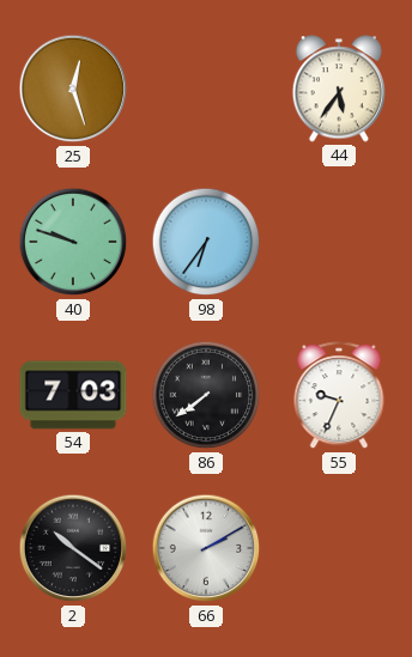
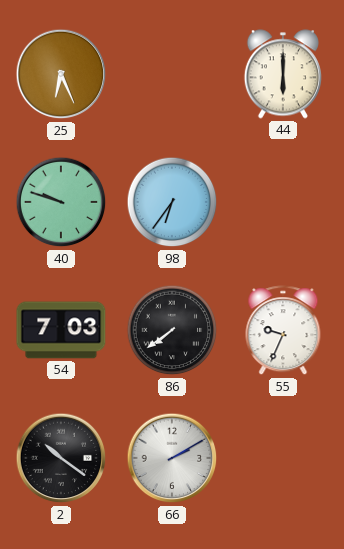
25: 12:27 -> 6:26 (61, 74)
44: 5:36 -> 6:00 (283, 74)
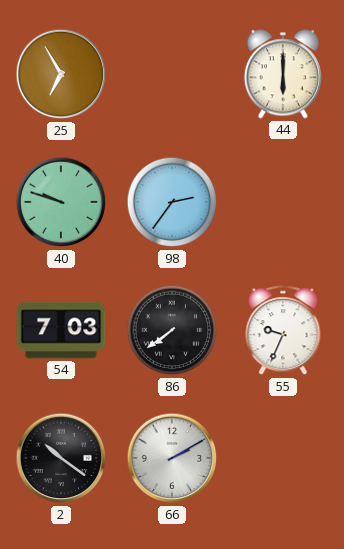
25: 6:26 -> 6:55 (61, 74)
98: 6:36 -> 2:36 (172, 202)
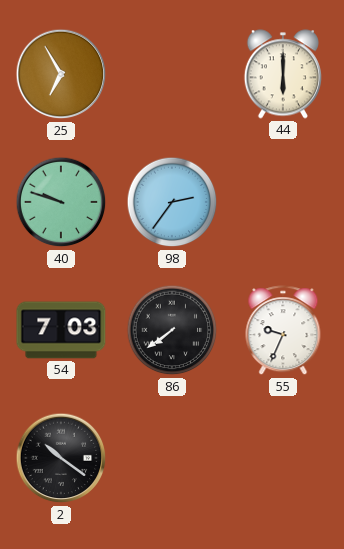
66: 2:10 -> none (172, 458)
